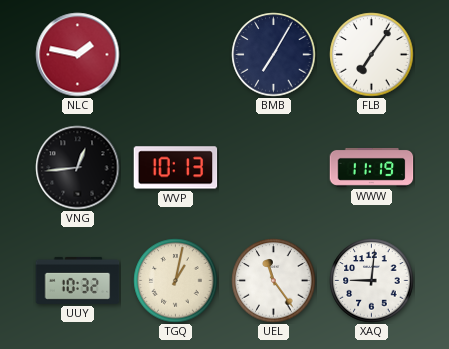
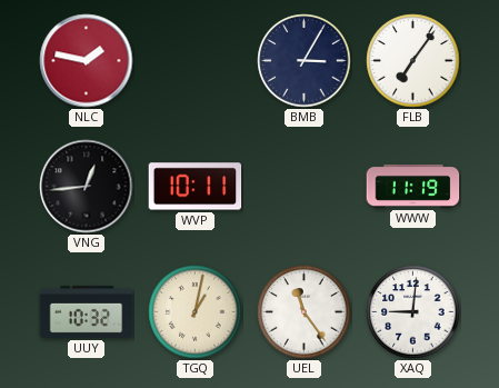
BMB: 7:05 -> 3:05 (305, 61)
WVP: 10:13 -> 10:11 (196, 187)
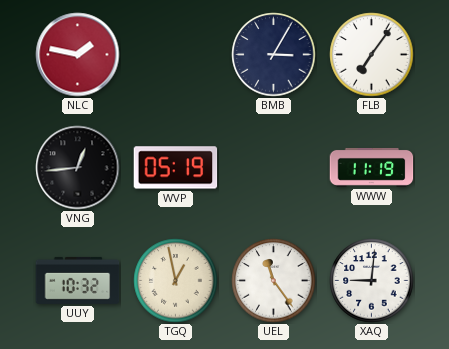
WVP: 10:11 -> 05:19 (176, 168)
TGQ: 1:02 -> 12:58 (176, 281)
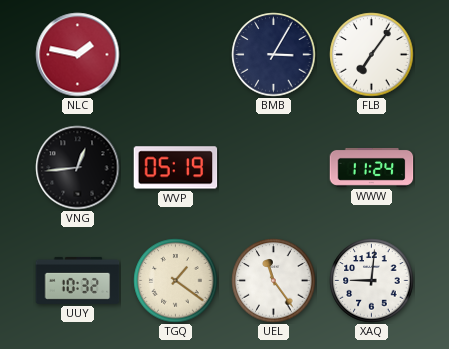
WWW: 11:19 -> 11:24 (372, 167)
TGQ: 12:58 -> 1:21 (176, 281)
